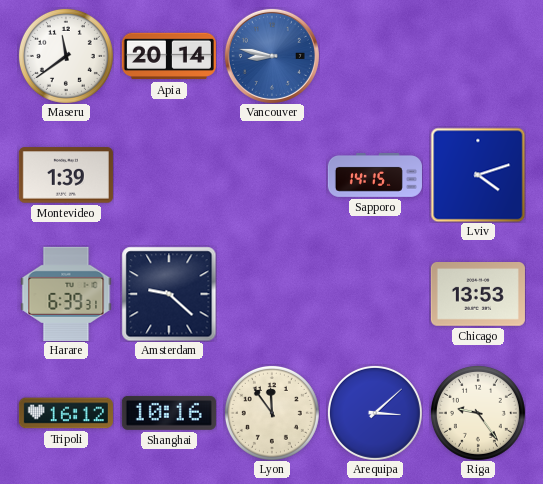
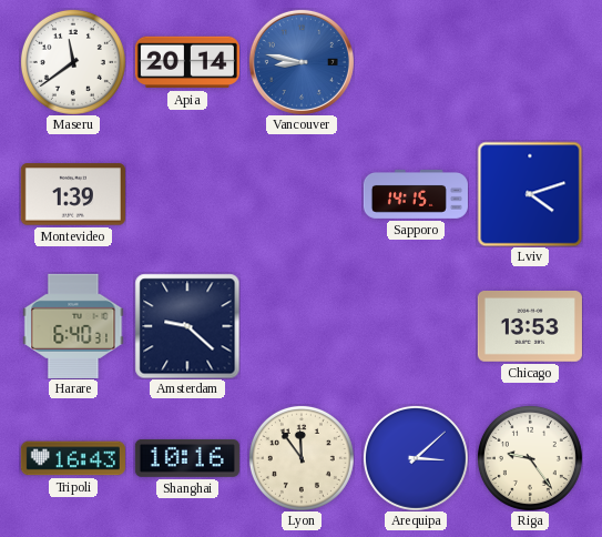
Harare: 6:39 -> 6:40 (73, 326)
Tripoli: 16:12 -> 16:43 (73, 458)
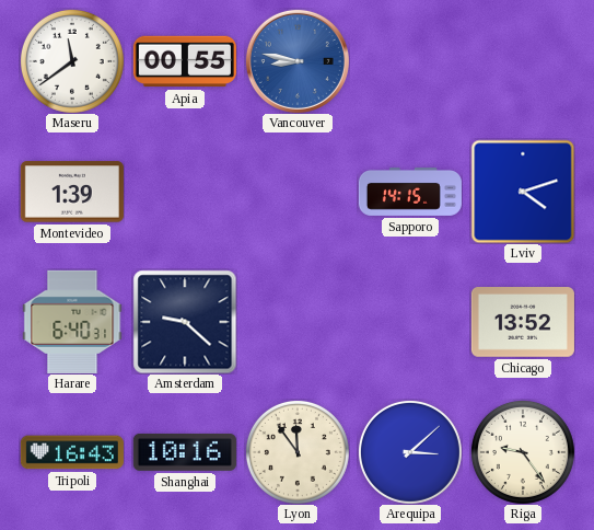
Apia: 20:14 -> 00:55 (185, 61)
Chicago: 13:53 -> 13:52 (523, 323)
